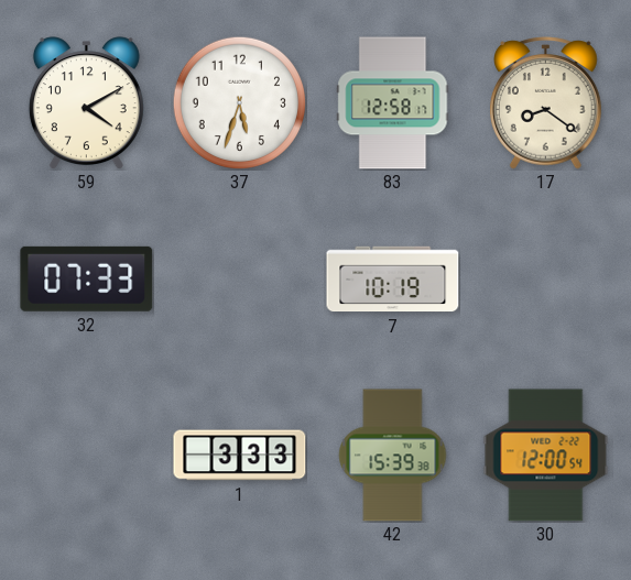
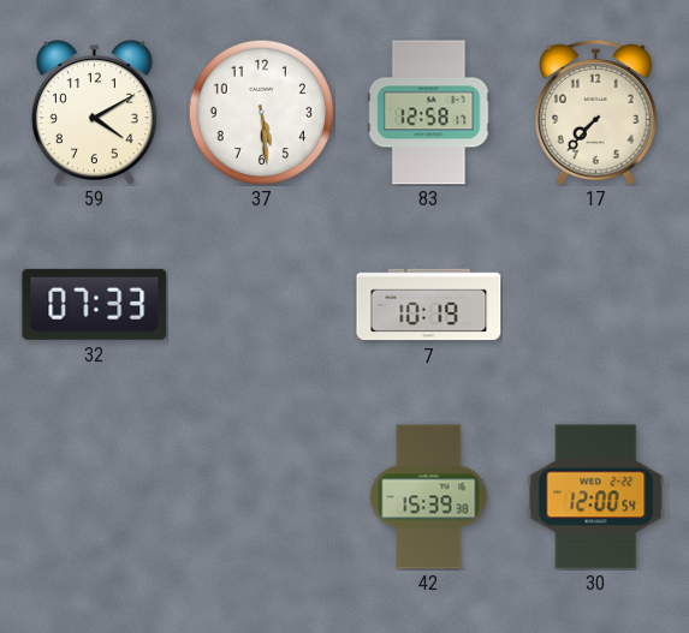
37: 5:33 -> 5:29 (261, 112)
17: 8:21 -> 7:37 (596, 113)
1: 3:33 -> none (240, 456)
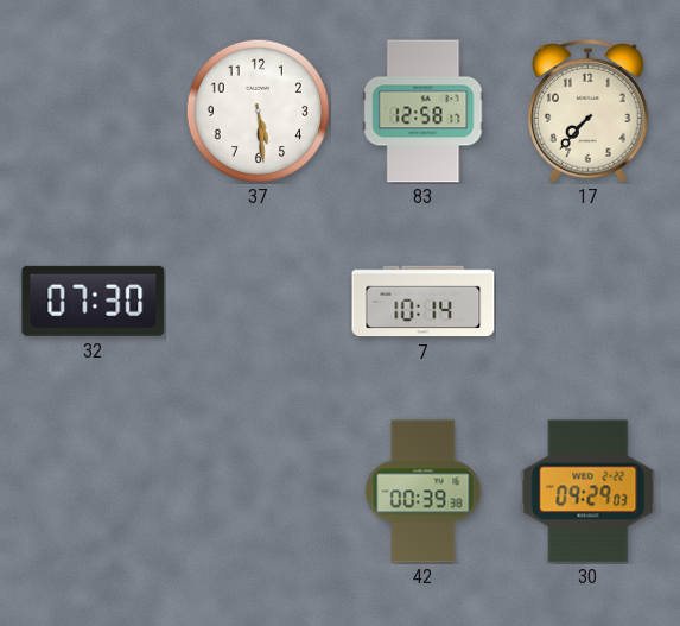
59: 4:10 -> none (94, 113)
32: 07:33 -> 07:30 (94, 301)
7: 10:19 -> 10:14 (424, 302)
42: 15:39 -> 00:39 (424, 492)
30: 12:00 -> 09:29 (589, 492)
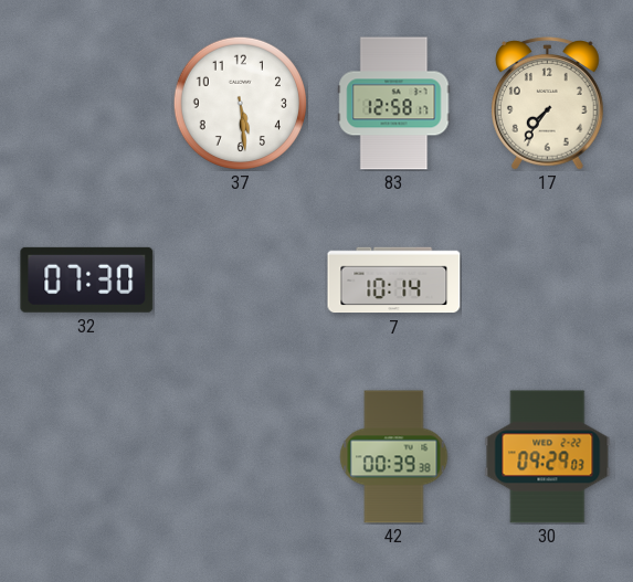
17: 7:37 -> 7:36 (548, 104)
